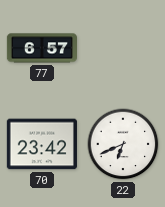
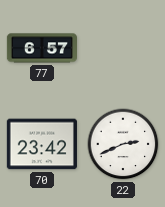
22: 6:41 -> 2:41 (123, 144)
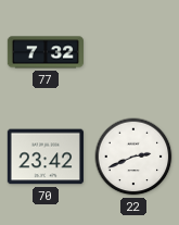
77: 6:57 -> 7:32 (44, 52)
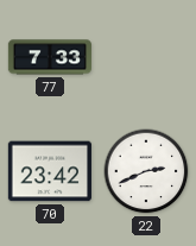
77: 7:32 -> 7:33 (49, 57)
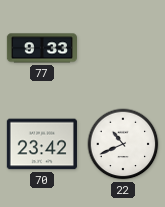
77: 7:33 -> 9:33 (41, 48)
22: 2:41 -> 10:41 (123, 144)
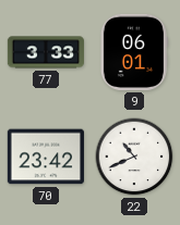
77: 9:33 -> 3:33 (45, 52)
9: none -> 06:01 (133, 52)
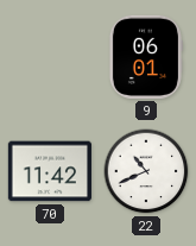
77: 3:33 -> none (45, 52)
70: 23:42 -> 11:42 (50, 171)
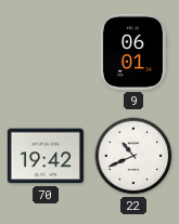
70: 11:42 -> 19:42 (46, 156)
